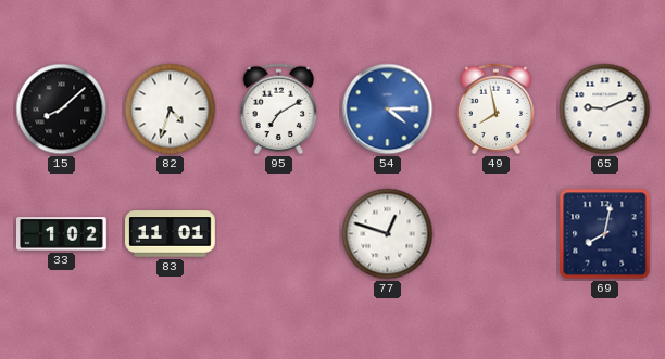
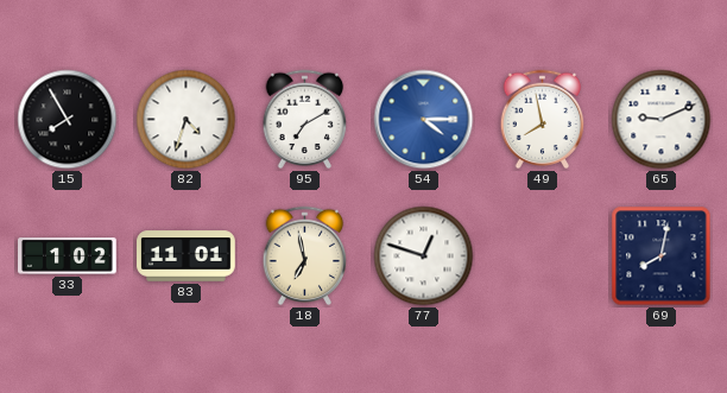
15: 8:08 -> 7:55 (68, 120)
18: none -> 6:58 (305, 256)
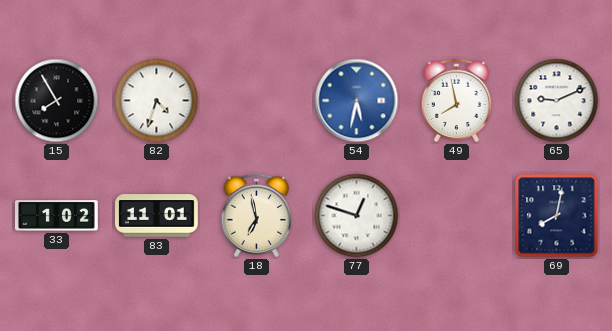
95: 7:10 -> none (305, 120)
54: 4:15 -> 5:32 (357, 101)
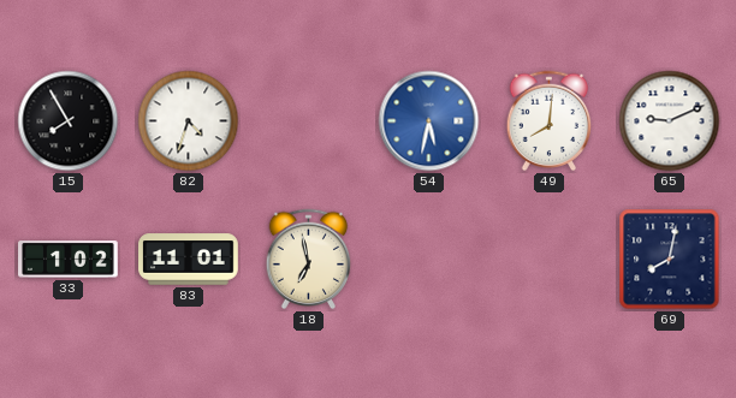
49: 7:58 -> 8:01 (550, 121)
77: 12:48 -> none (357, 216)
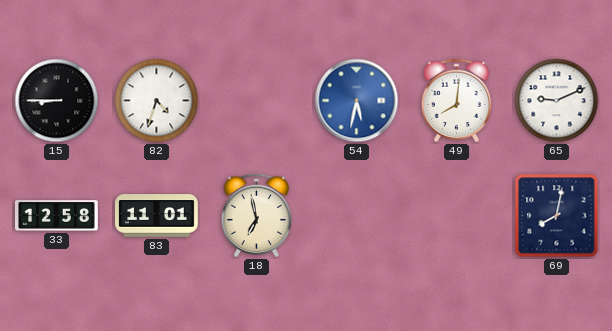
15: 7:55 -> 8:45 (57, 101)
33: 1:02 -> 12:58 (57, 216)
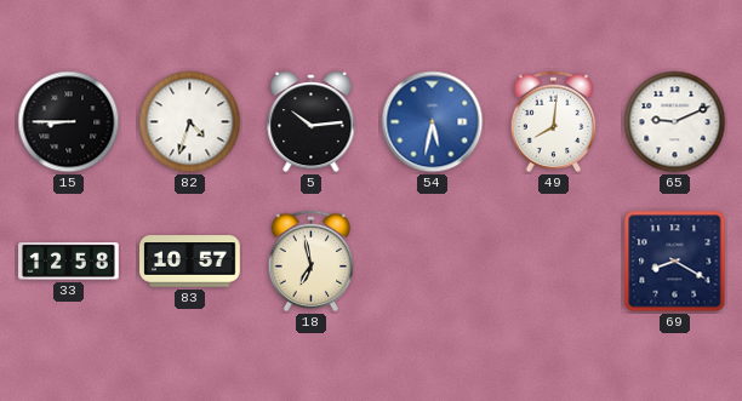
5: none -> 10:14 (312, 122)
83: 11:01 -> 10:57 (190, 262)
69: 8:02 -> 8:20 (675, 262)
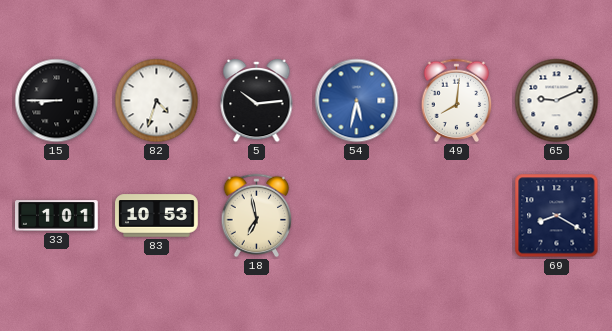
33: 12:58 -> 1:01 (57, 216)
83: 10:57 -> 10:53 (157, 216)
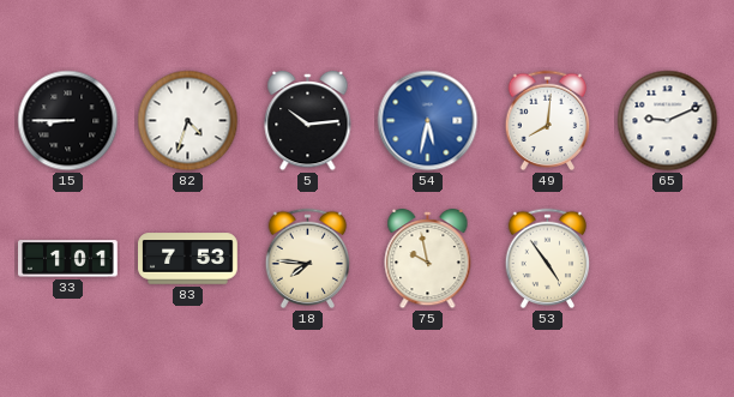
83: 10:53 -> 7:53 (188, 259)
18: 6:58 -> 7:46 (308, 259)
75: none -> 9:58 (428, 259)
53: none -> 4:54 (548, 259)
69: 8:20 -> none (557, 216)
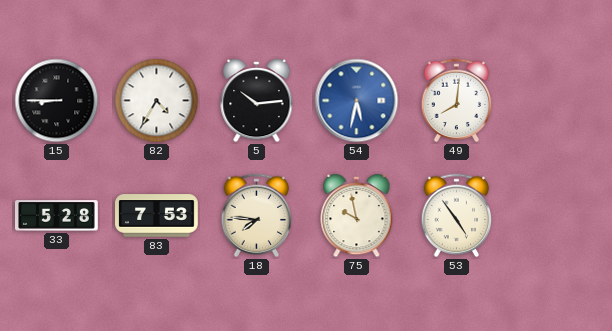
82: 4:33 -> 4:35 (157, 101)
65: 9:11 -> none (668, 121)
33: 1:01 -> 5:28 (57, 216)
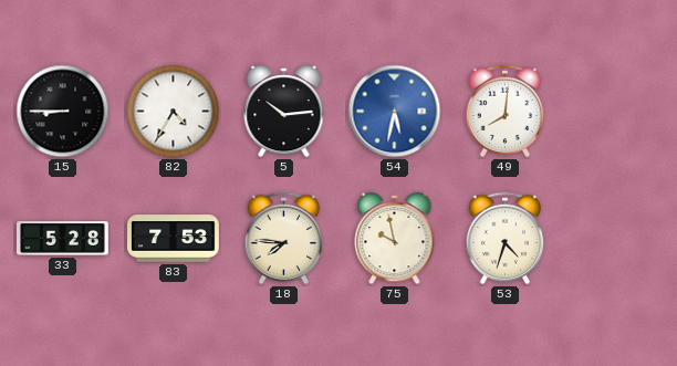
53: 4:54 -> 4:33 (506, 239)
